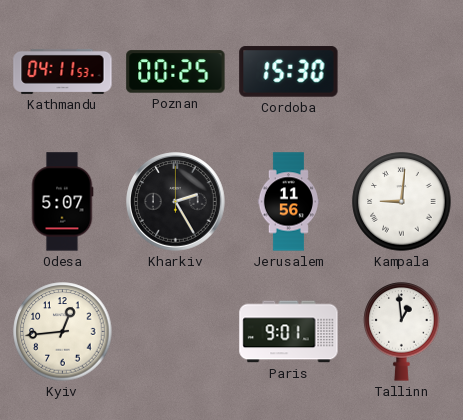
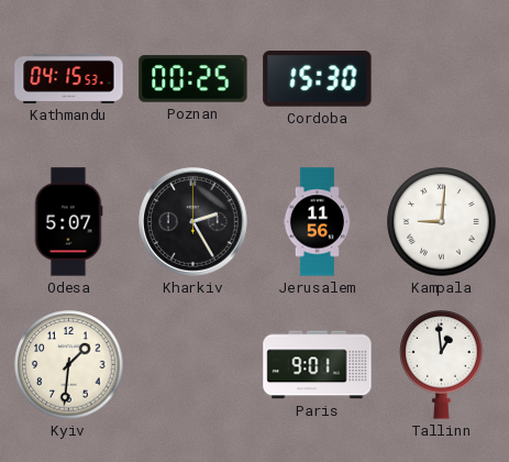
Kathmandu: 04:11 -> 04:15 (69, 78)
Kyiv: 12:44 -> 1:31 (69, 365)
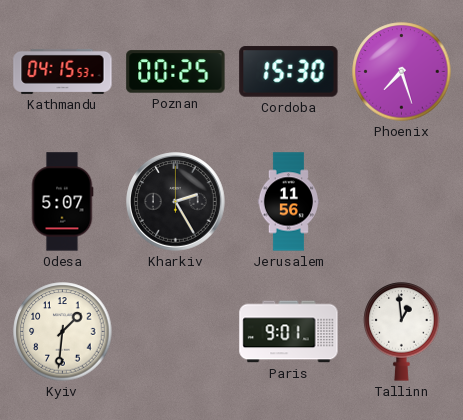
Phoenix: none -> 7:27 (402, 72)
Kampala: 9:01 -> none (442, 222)
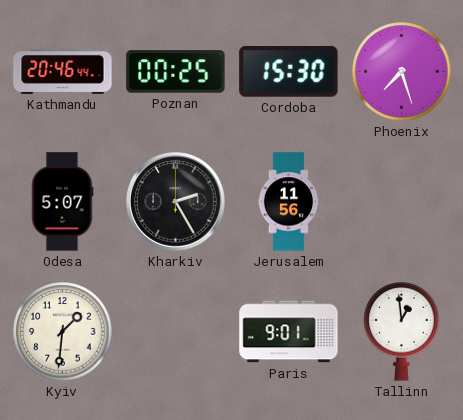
Kathmandu: 04:15 -> 20:46 (63, 71)
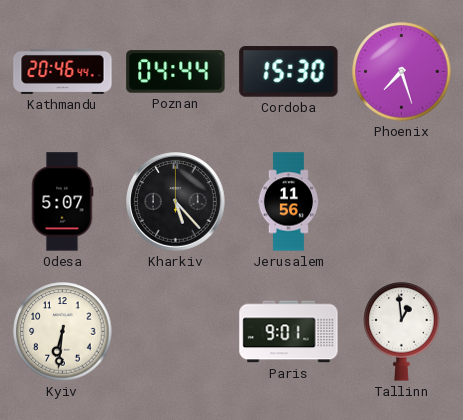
Poznan: 00:25 -> 04:44 (176, 72)
Kharkiv: 2:25 -> 5:23 (176, 202)
Kyiv: 1:31 -> 6:31 (63, 332)
